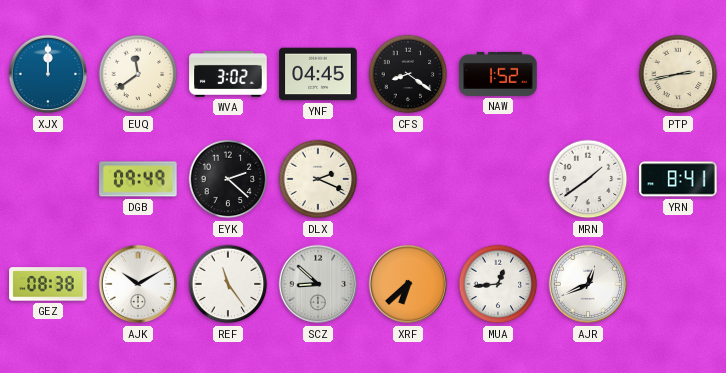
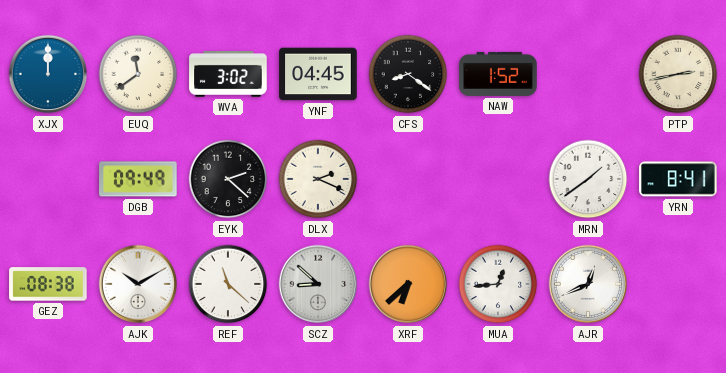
REF: 11:24 -> 11:22 (228, 284)
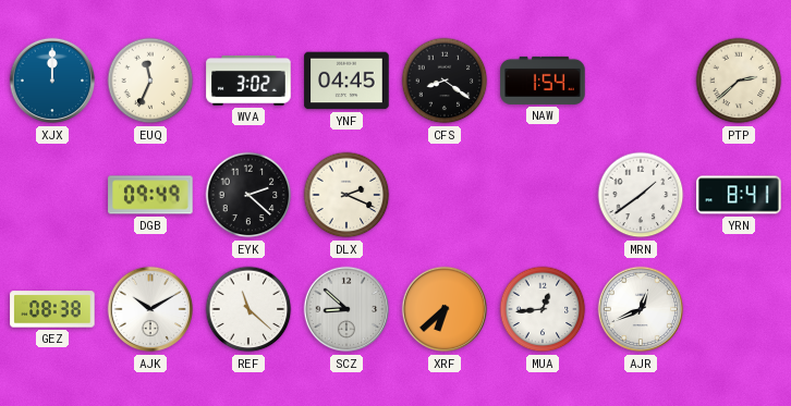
EUQ: 11:39 -> 11:34 (150, 81)
NAW: 1:52 -> 1:54 (543, 81)
PTP: 2:43 -> 2:38 (739, 81)
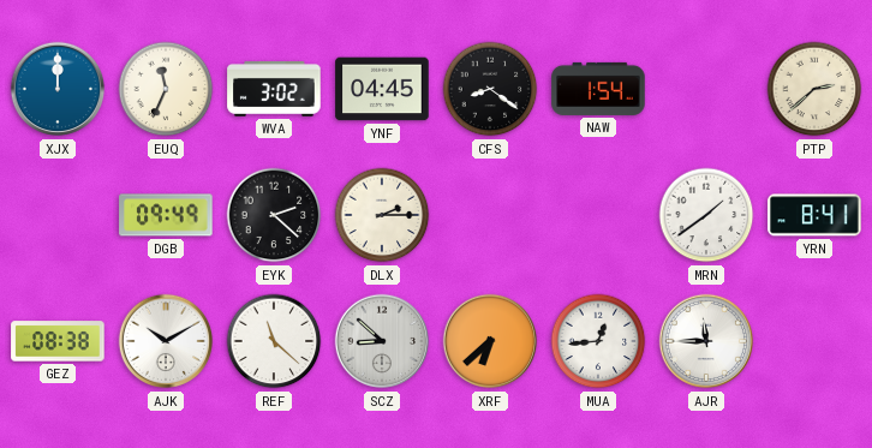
DLX: 2:19 -> 2:15 (382, 215)
AJR: 12:41 -> 11:45 (706, 341)
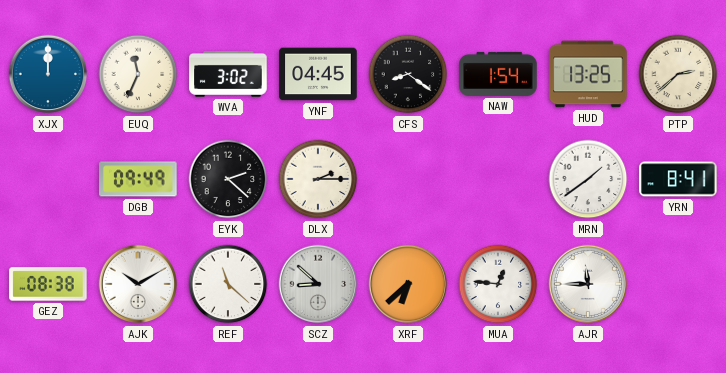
HUD: none -> 13:25 (588, 74)
MUA: 12:44 -> 12:46 (498, 284)
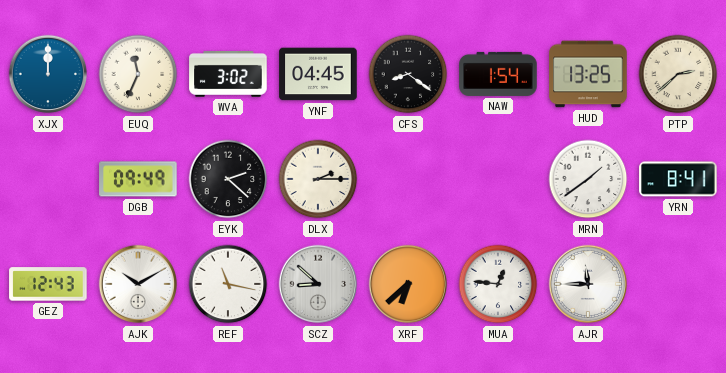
GEZ: 08:38 -> 12:43 (48, 284)
REF: 11:22 -> 11:17 (228, 284)
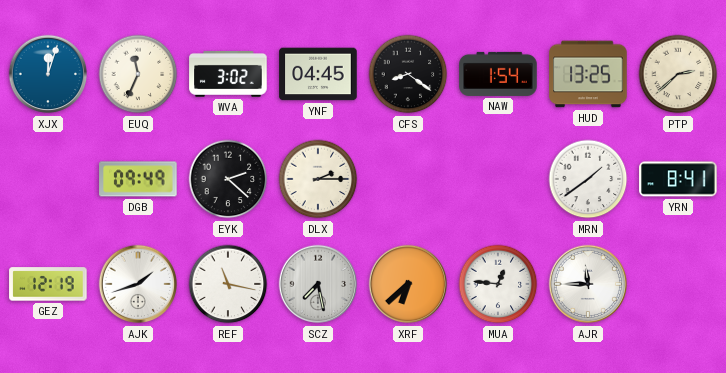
XJX: 12:00 -> 12:03 (48, 74)
GEZ: 12:43 -> 12:19 (48, 284)
AJK: 10:10 -> 1:42 (138, 284)
SCZ: 8:52 -> 7:28 (318, 284)
